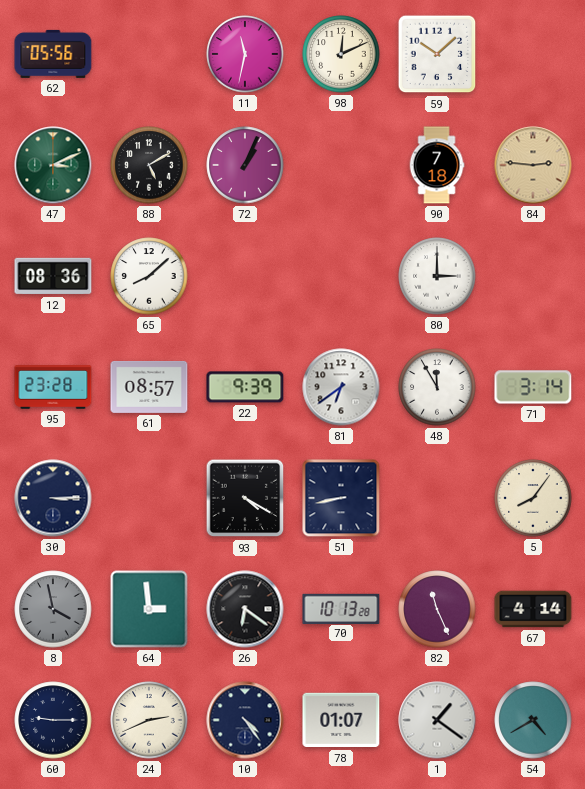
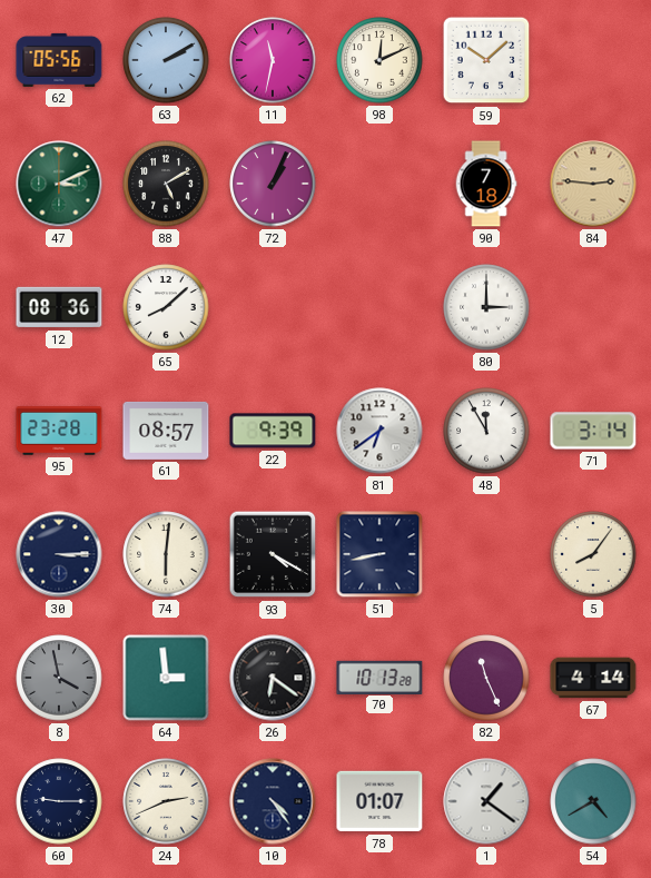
63: none -> 2:10 (166, 60)
74: none -> 6:01 (166, 554)
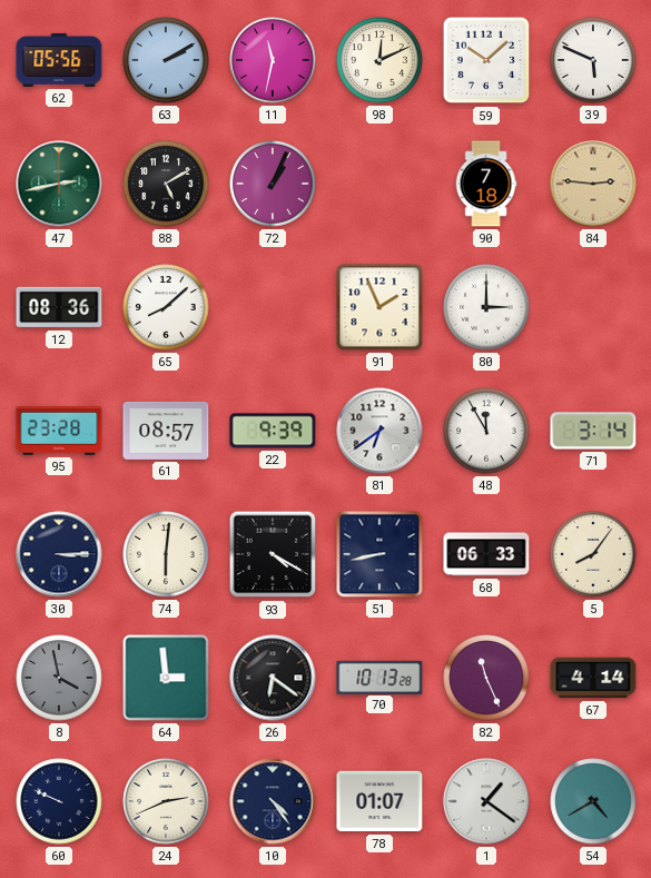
39: none -> 5:49 (593, 60)
47: 3:11 -> 2:43 (59, 184)
91: none -> 1:56 (379, 307)
68: none -> 06:33 (486, 554)
60: 9:15 -> 9:49 (59, 801)
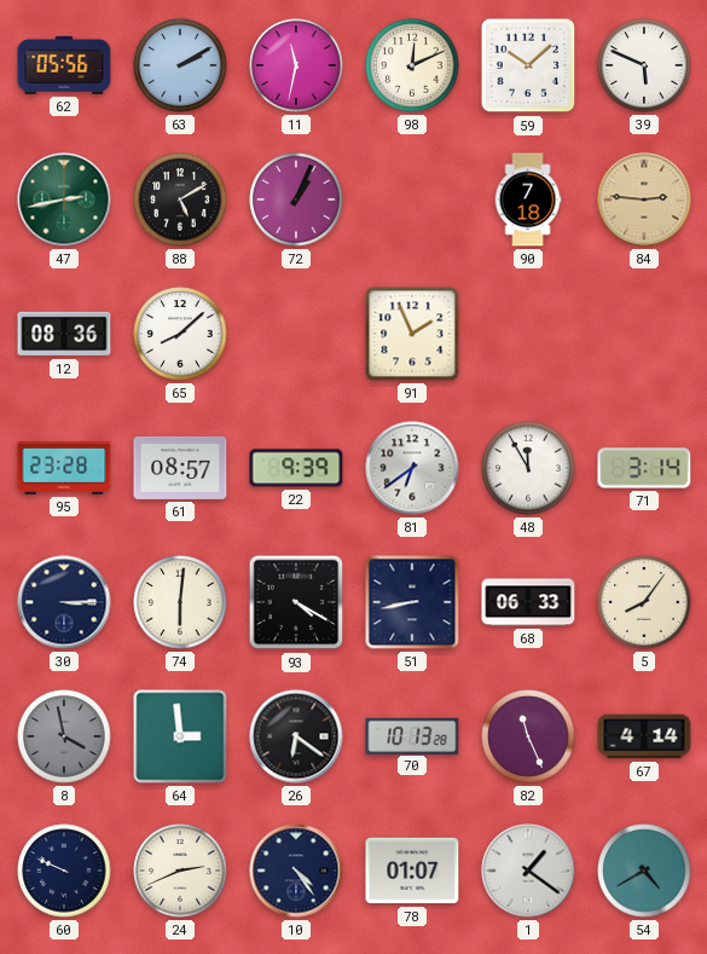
80: 3:00 -> none (486, 307)
